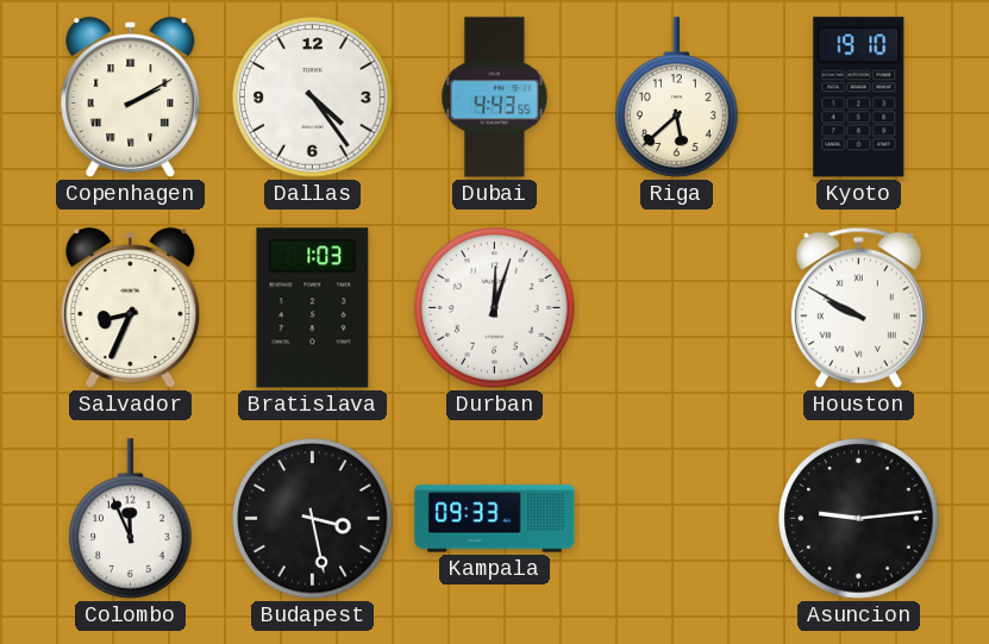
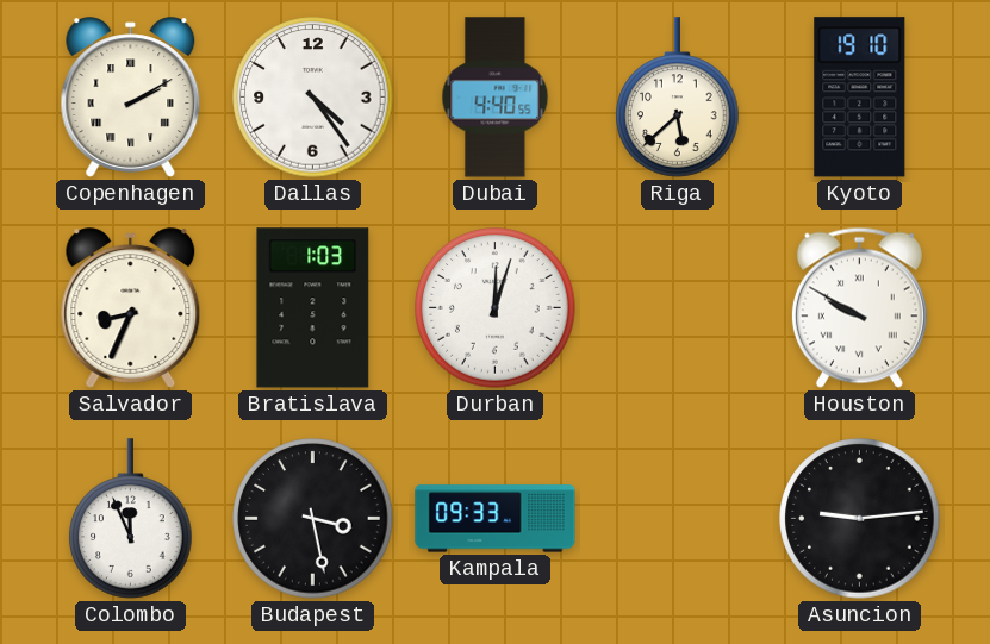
Dubai: 4:43 -> 4:40 (496, 98)
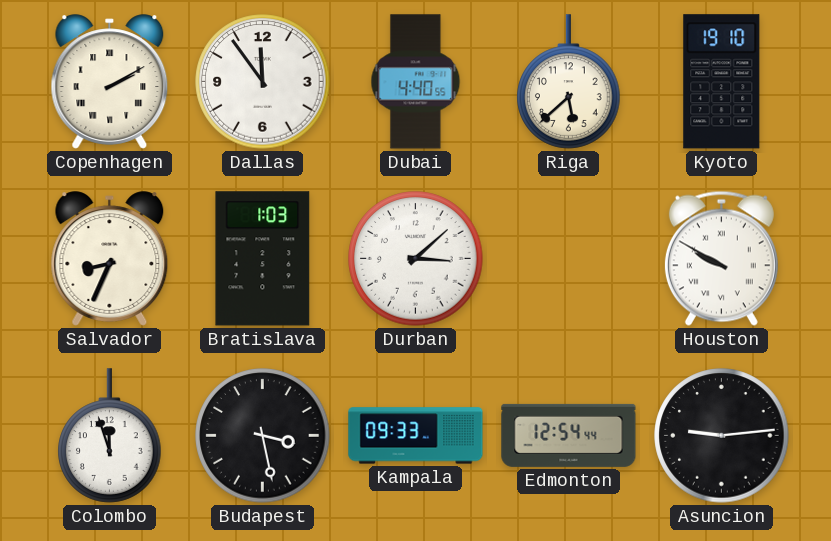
Dallas: 4:24 -> 11:54 (263, 82)
Durban: 12:03 -> 3:08 (416, 259)
Colombo: 11:56 -> 11:57 (110, 436)
Edmonton: none -> 12:54 (569, 435)
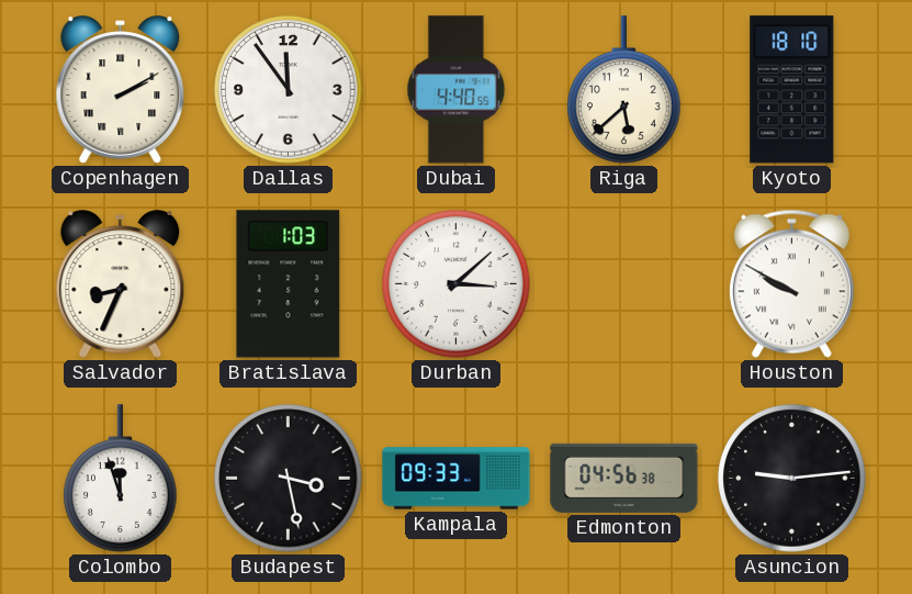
Kyoto: 19:10 -> 18:10 (792, 90)
Edmonton: 12:54 -> 04:56 (624, 478)
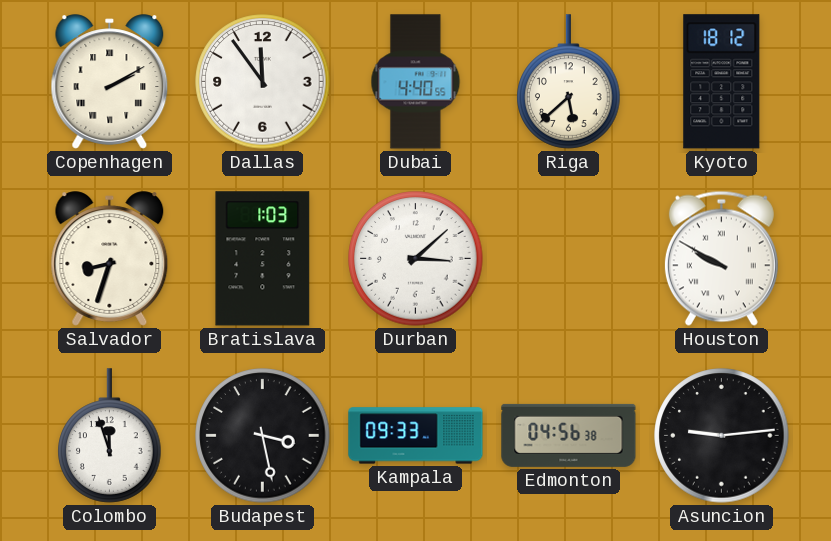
Kyoto: 18:10 -> 18:12 (722, 82)
Salvador: 8:34 -> 8:33 (110, 259)
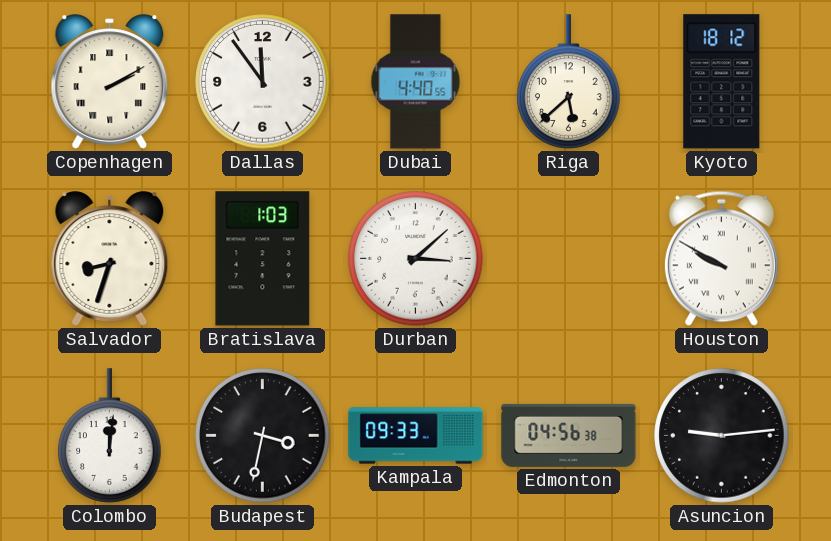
Colombo: 11:57 -> 12:01 (110, 436)
Budapest: 3:28 -> 3:32 (263, 436)
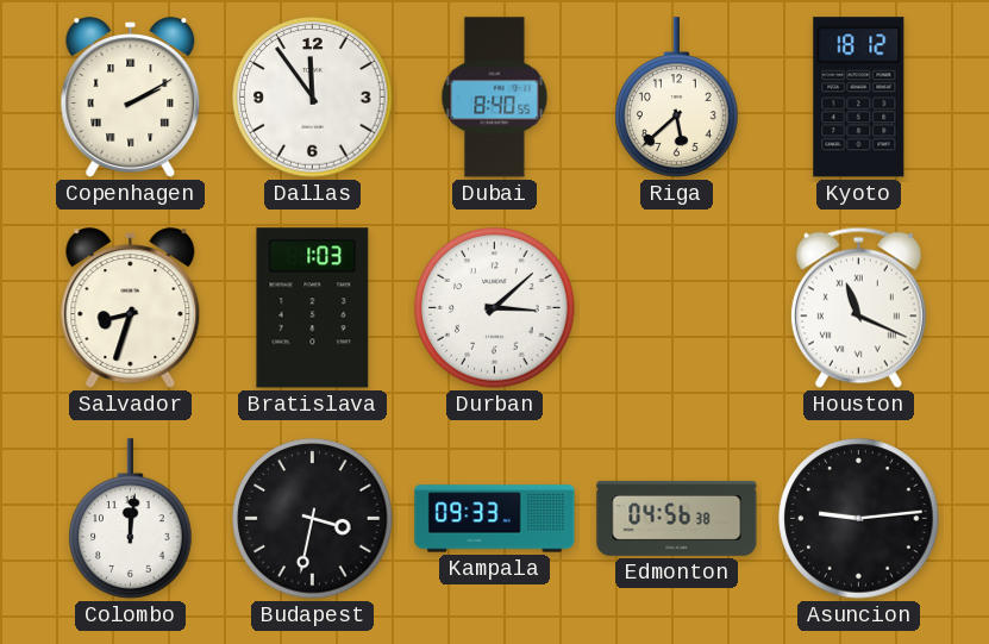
Dubai: 4:40 -> 8:40 (495, 98)
Houston: 9:50 -> 11:19 (858, 307)
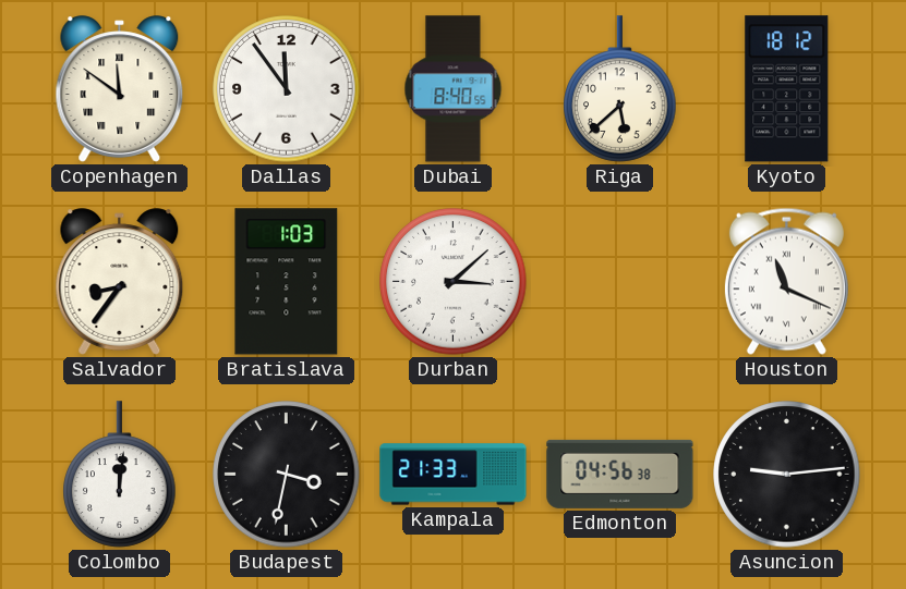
Copenhagen: 2:10 -> 11:51 (120, 89)
Salvador: 8:33 -> 8:36 (120, 282)
Kampala: 09:33 -> 21:33 (454, 475)
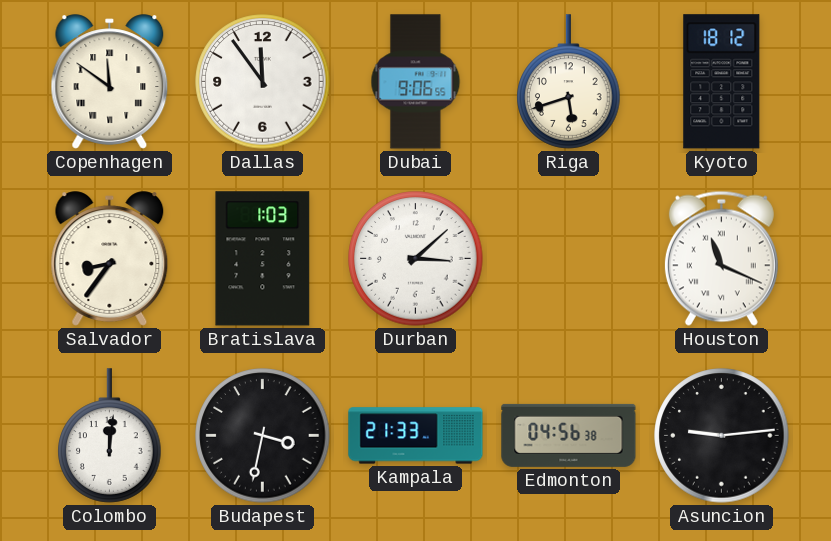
Dubai: 8:40 -> 9:06 (416, 82)
Riga: 5:38 -> 5:42 (569, 82)
